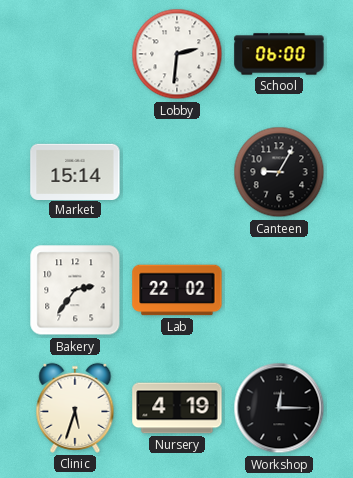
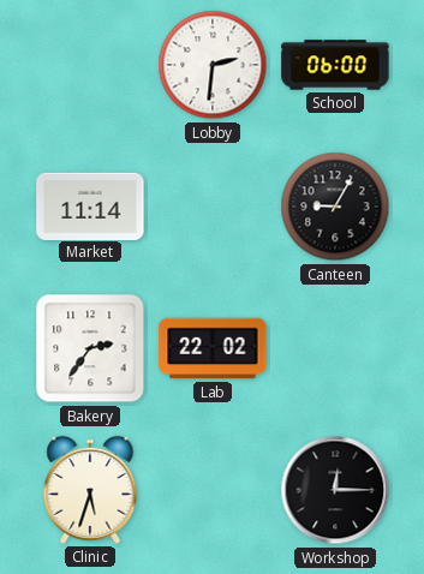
Market: 15:14 -> 11:14 (90, 205)
Nursery: 4:19 -> none (177, 408)
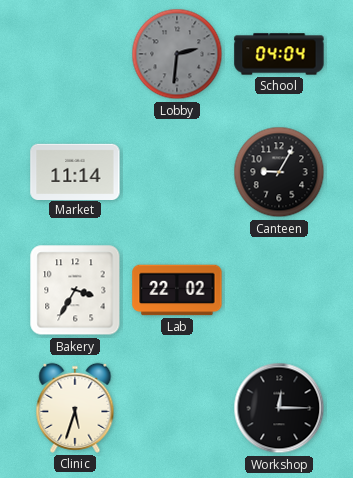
Lobby dial: white -> grey (177, 54)
School: 06:00 -> 04:04 (279, 54)
Bakery: 2:36 -> 3:35 (75, 290)
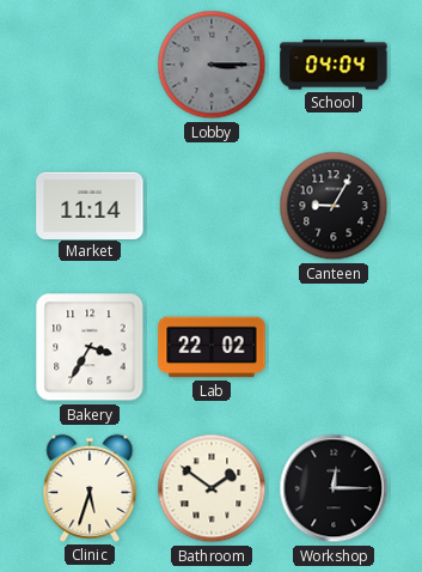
Lobby: 2:31 -> 3:15 (212, 65)
Bathroom: none -> 1:51 (212, 488)
